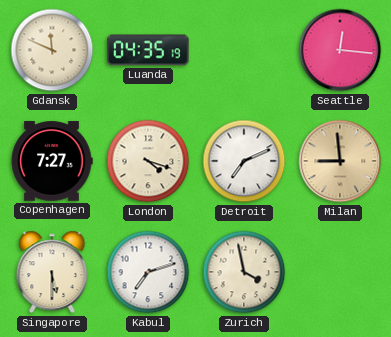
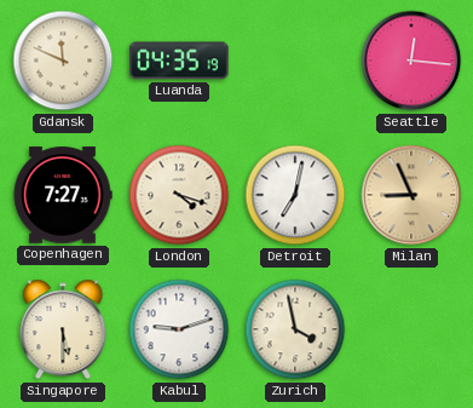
Detroit: 7:11 -> 7:02 (295, 195)
Milan: 8:59 -> 8:56 (411, 195)
Kabul: 7:12 -> 9:12 (179, 329)
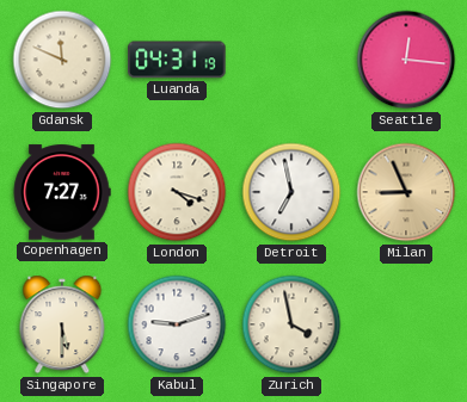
Luanda: 04:35 -> 04:31 (177, 60)
Detroit: 7:02 -> 6:58 (291, 192)
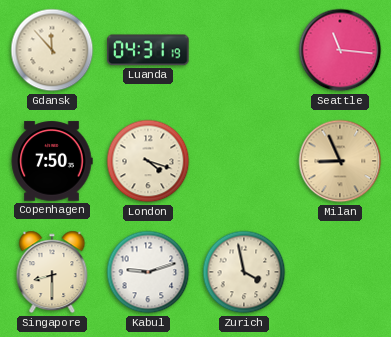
Gdansk: 11:49 -> 11:53 (52, 50)
Seattle: 12:16 -> 11:16 (340, 50)
Copenhagen: 7:27 -> 7:50 (52, 161)
Detroit: 6:58 -> none (291, 192)
Singapore: 5:30 -> 8:30 (52, 272)
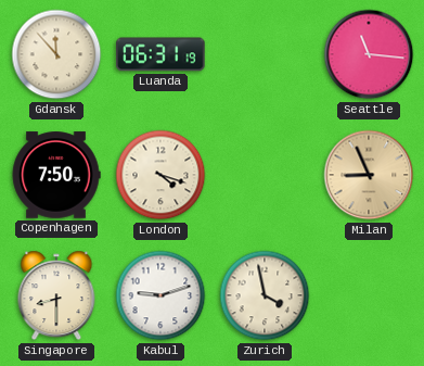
Luanda: 04:31 -> 06:31 (160, 54)
